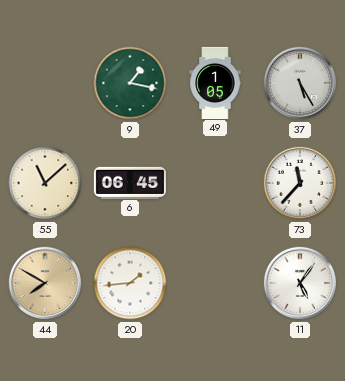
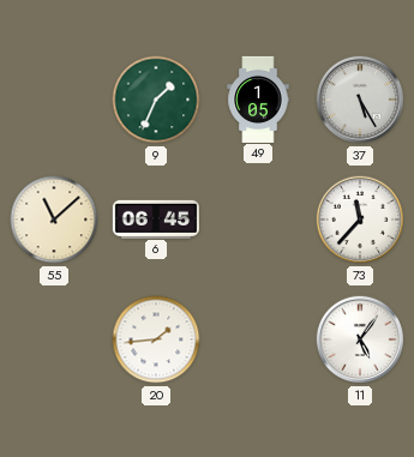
9: 1:17 -> 1:34 (156, 100)
44: 7:50 -> none (45, 283)
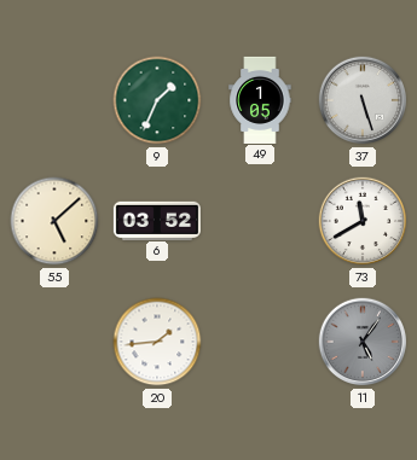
37: 5:25 -> 5:27 (363, 100)
55: 11:08 -> 5:08 (54, 221)
6: 06:45 -> 03:52 (157, 220)
73: 11:37 -> 11:40 (363, 221)
11 dial: white -> grey (363, 342)
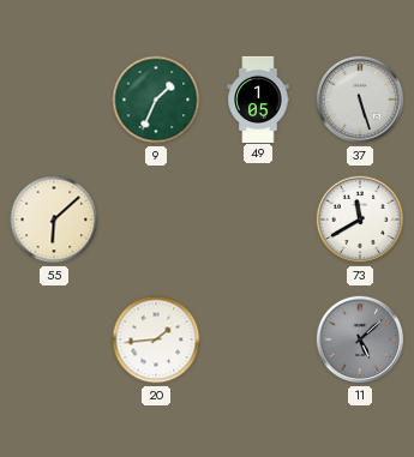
55: 5:08 -> 6:08 (54, 220)
6: 03:52 -> none (157, 220)
11: 5:06 -> 5:08 (360, 339)
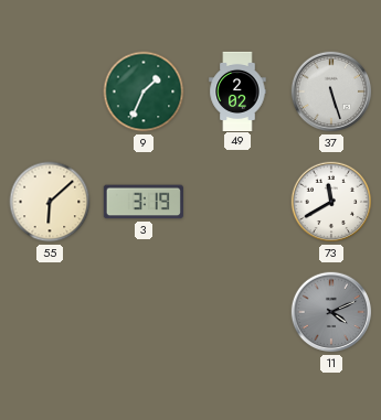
49: 1:05 -> 2:02 (237, 90)
3: none -> 3:19 (144, 202)
20: 1:44 -> none (156, 339)
11: 5:08 -> 4:11 (331, 312)
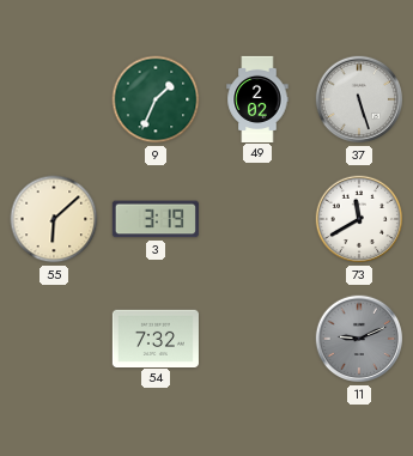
54: none -> 7:32 (156, 338)
11: 4:11 -> 9:11 (359, 339)
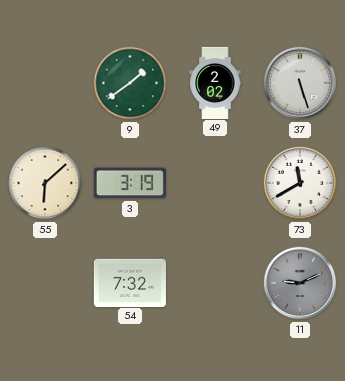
9: 1:34 -> 1:39 (130, 83)
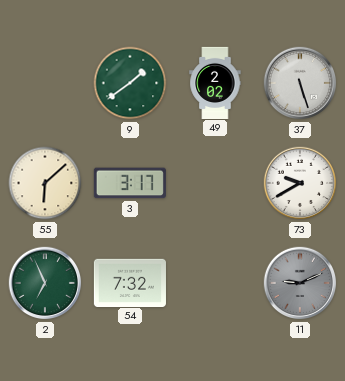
3: 3:19 -> 3:17 (130, 183)
73: 11:40 -> 9:40 (300, 183)
2: none -> 6:56 (45, 283)
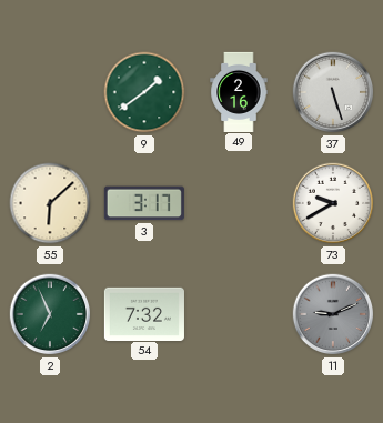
49: 2:02 -> 2:16 (239, 91)
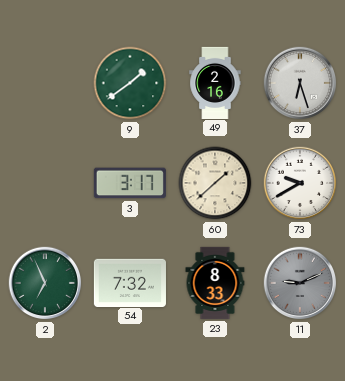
37: 5:27 -> 6:27 (300, 83)
55: 6:08 -> none (50, 203)
60: none -> 1:38 (215, 183)
23: none -> 8:33 (215, 283)
